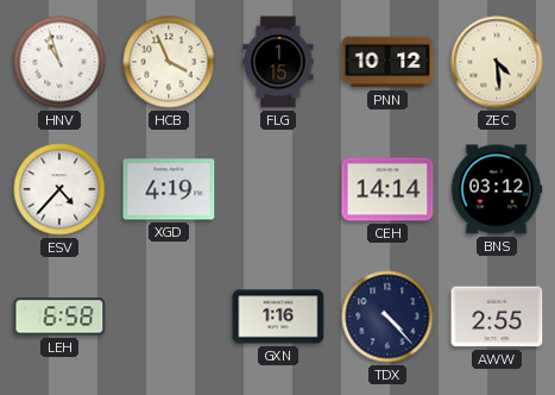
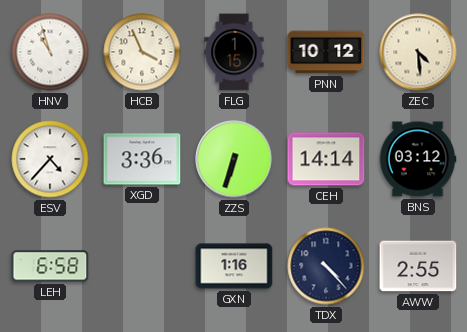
XGD: 4:19 -> 3:36 (142, 159)
ZZS: none -> 6:33 (234, 159)
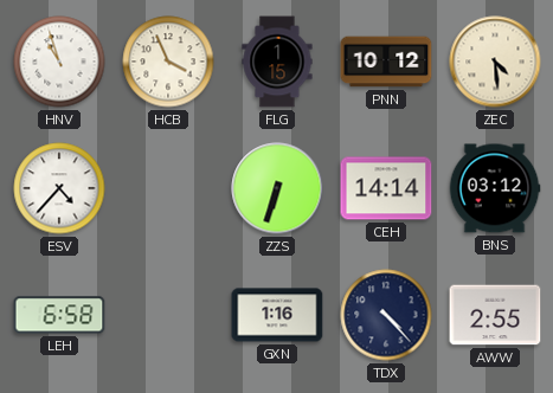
XGD: 3:36 -> none (142, 159)
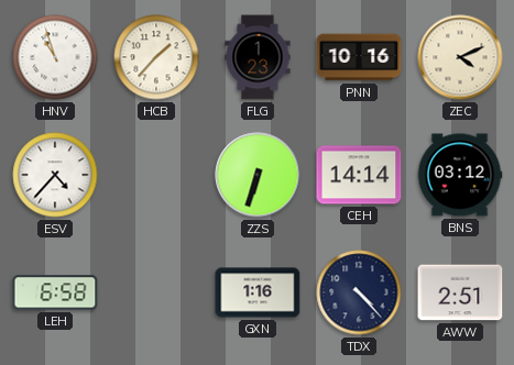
HCB: 3:56 -> 1:37 (156, 57)
FLG: 1:15 -> 1:23 (258, 57)
PNN: 10:12 -> 10:16 (359, 57)
ZEC: 4:29 -> 4:11 (460, 57)
AWW: 2:55 -> 2:51 (460, 292)
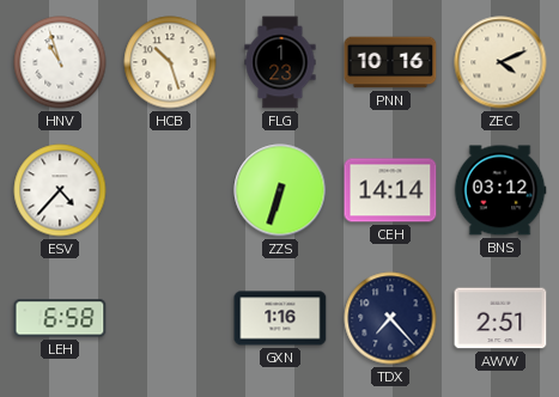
HCB: 1:37 -> 10:27 (170, 62)
TDX: 4:23 -> 7:23 (390, 318)
